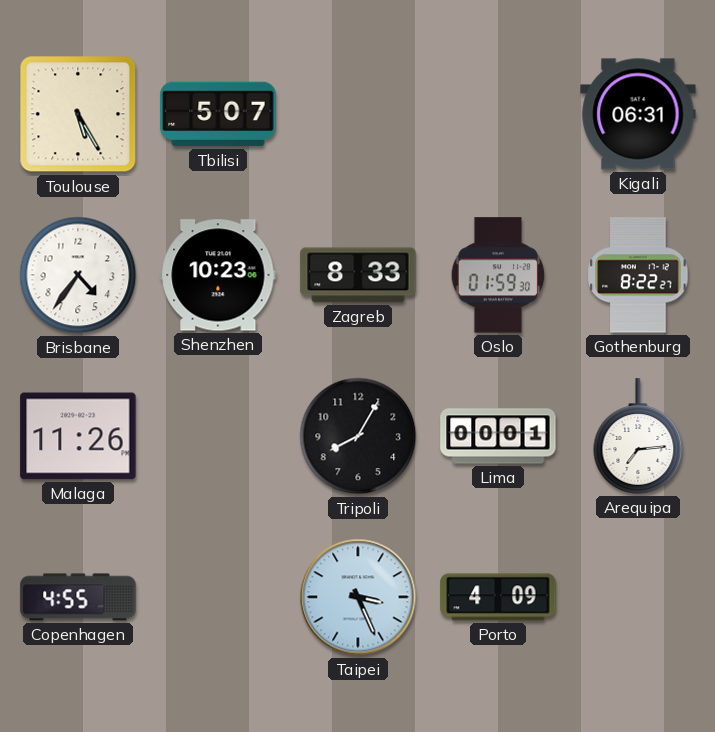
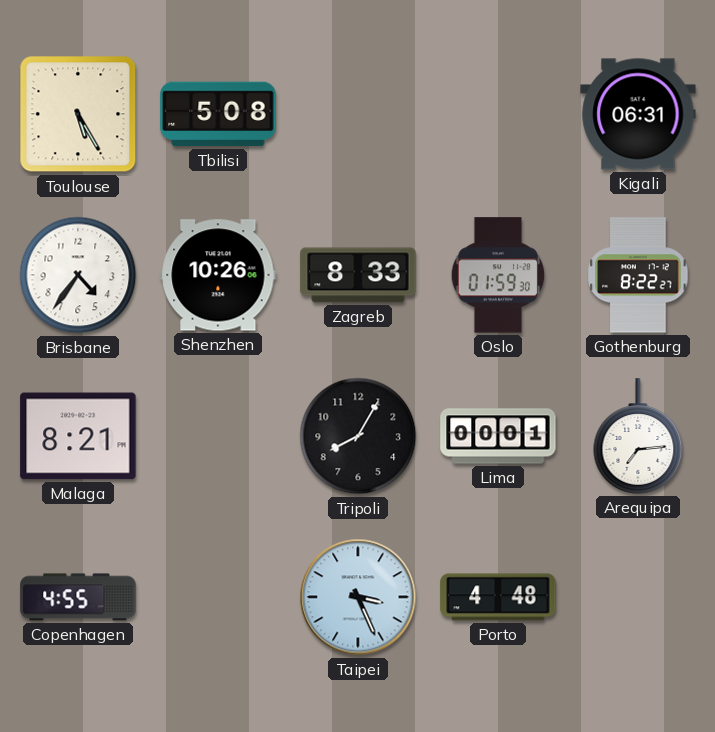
Tbilisi: 5:07 -> 5:08 (218, 114)
Shenzhen: 10:23 -> 10:26 (218, 275)
Malaga: 11:26 -> 8:21 (78, 436)
Porto: 4:09 -> 4:48 (498, 597)
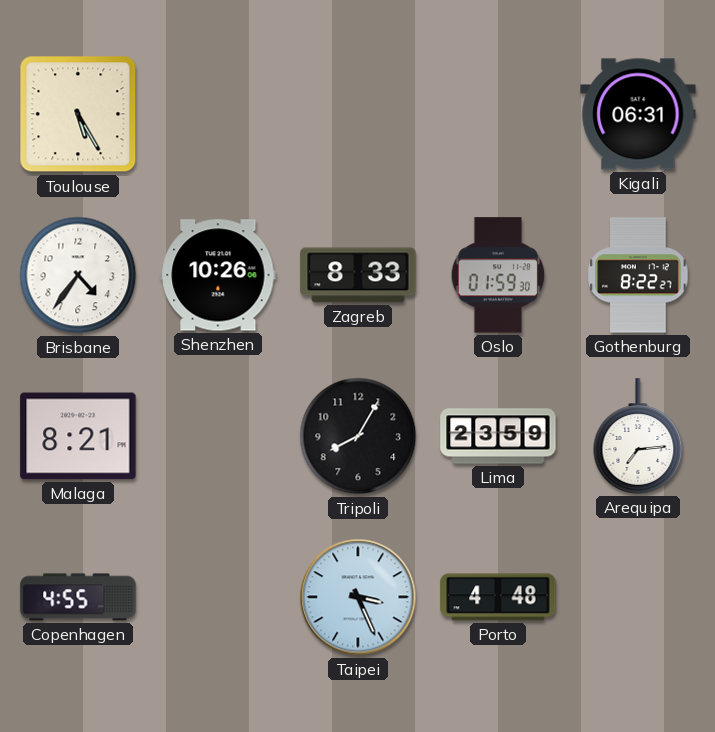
Tbilisi: 5:08 -> none (218, 114)
Lima: 00:01 -> 23:59 (498, 436)
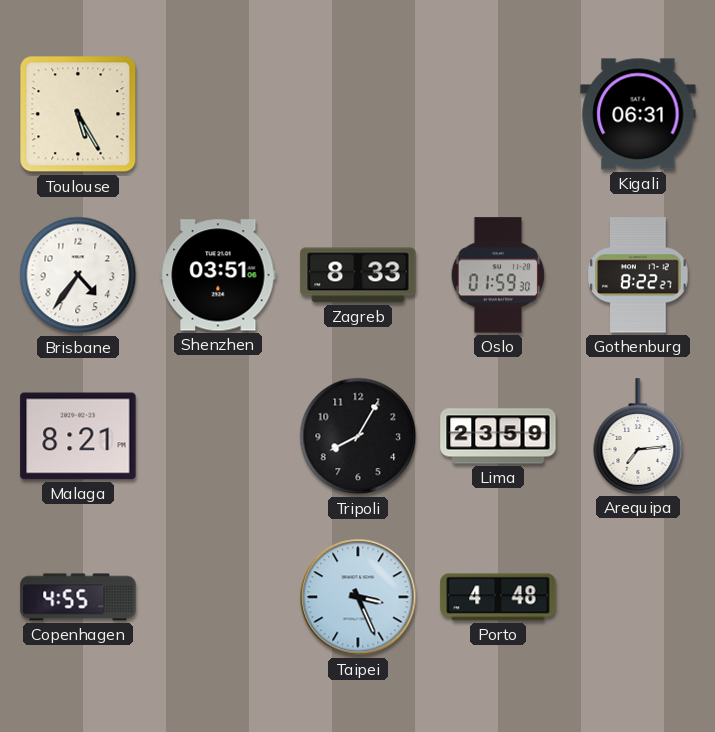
Shenzhen: 10:26 -> 03:51 (218, 275)
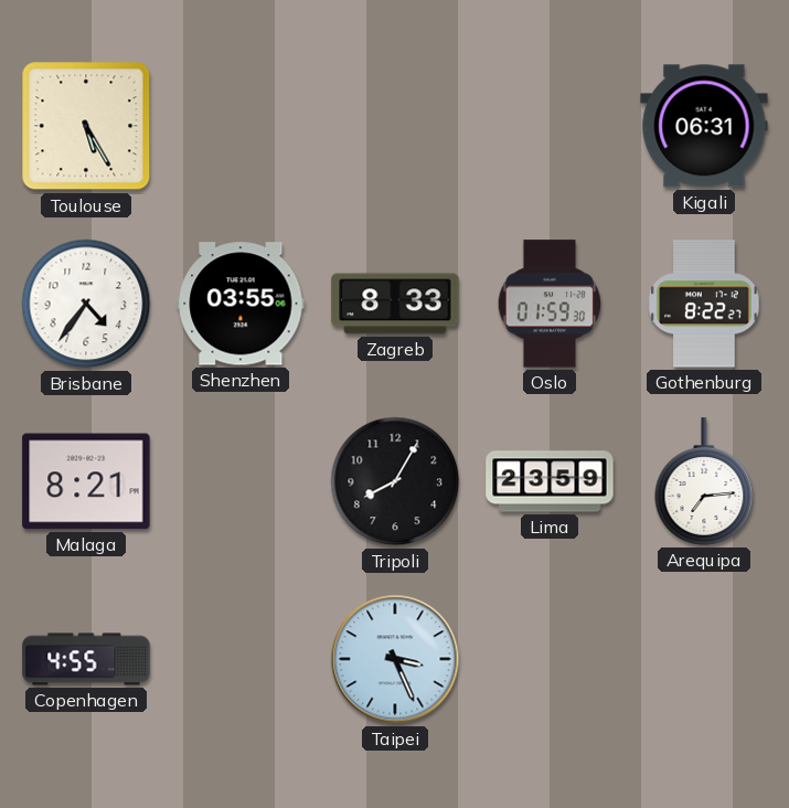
Shenzhen: 03:51 -> 03:55 (241, 304)
Porto: 4:48 -> none (498, 597)
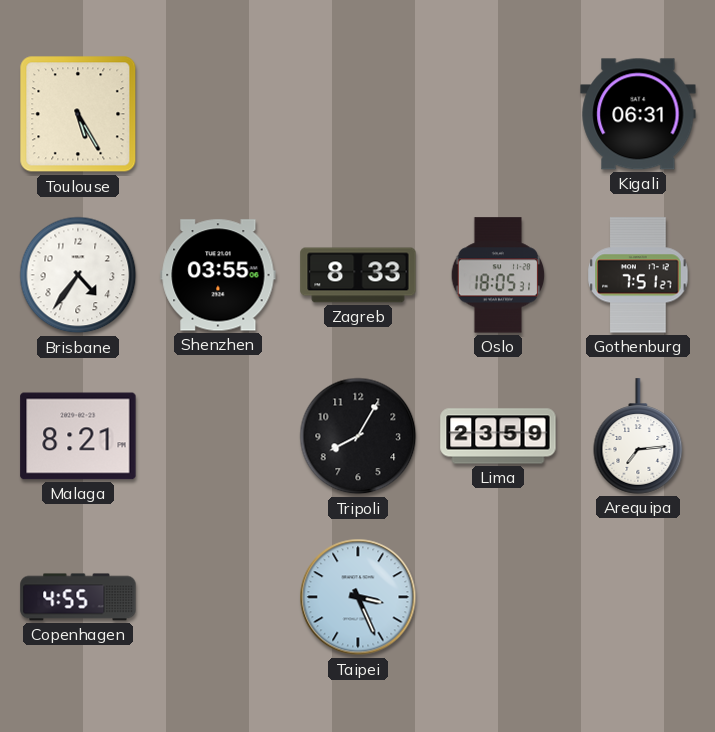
Oslo: 01:59 -> 18:05 (498, 275)
Gothenburg: 8:22 -> 7:51 (638, 275)
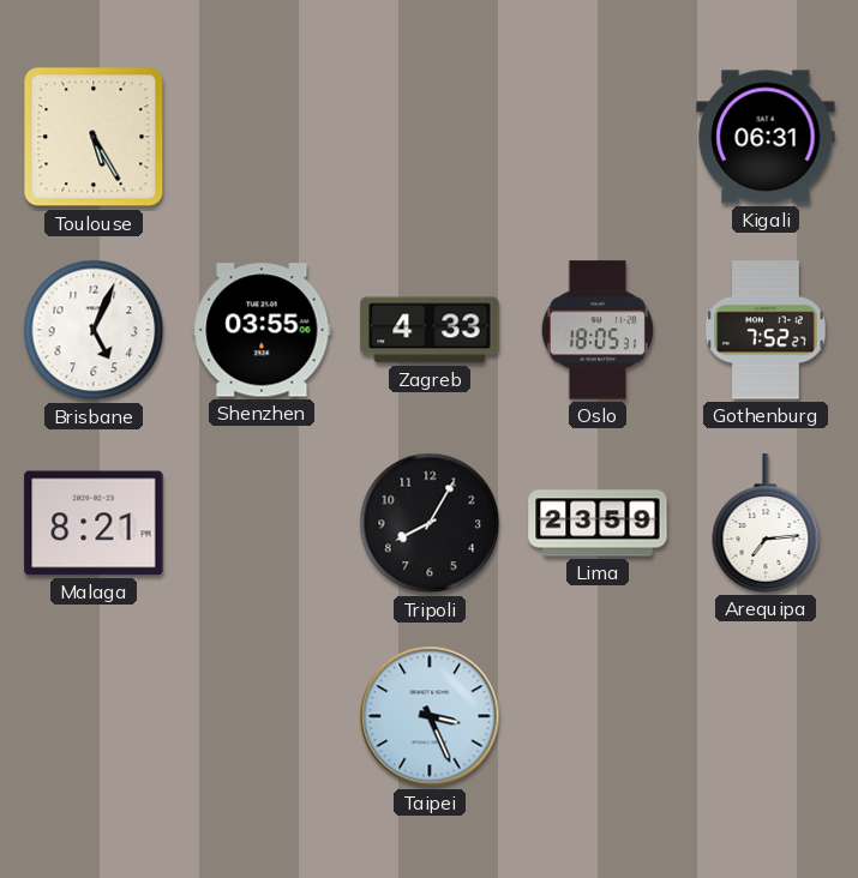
Brisbane: 4:36 -> 5:04 (94, 330)
Zagreb: 8:33 -> 4:33 (430, 330)
Gothenburg: 7:51 -> 7:52 (766, 330)
Copenhagen: 4:55 -> none (78, 597)
